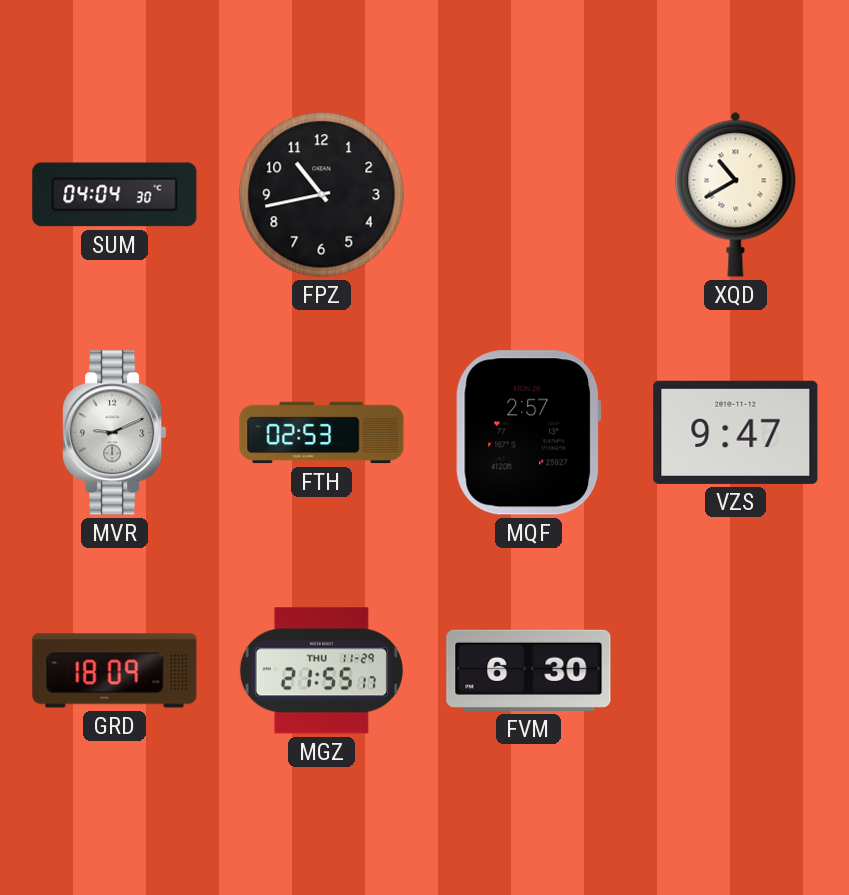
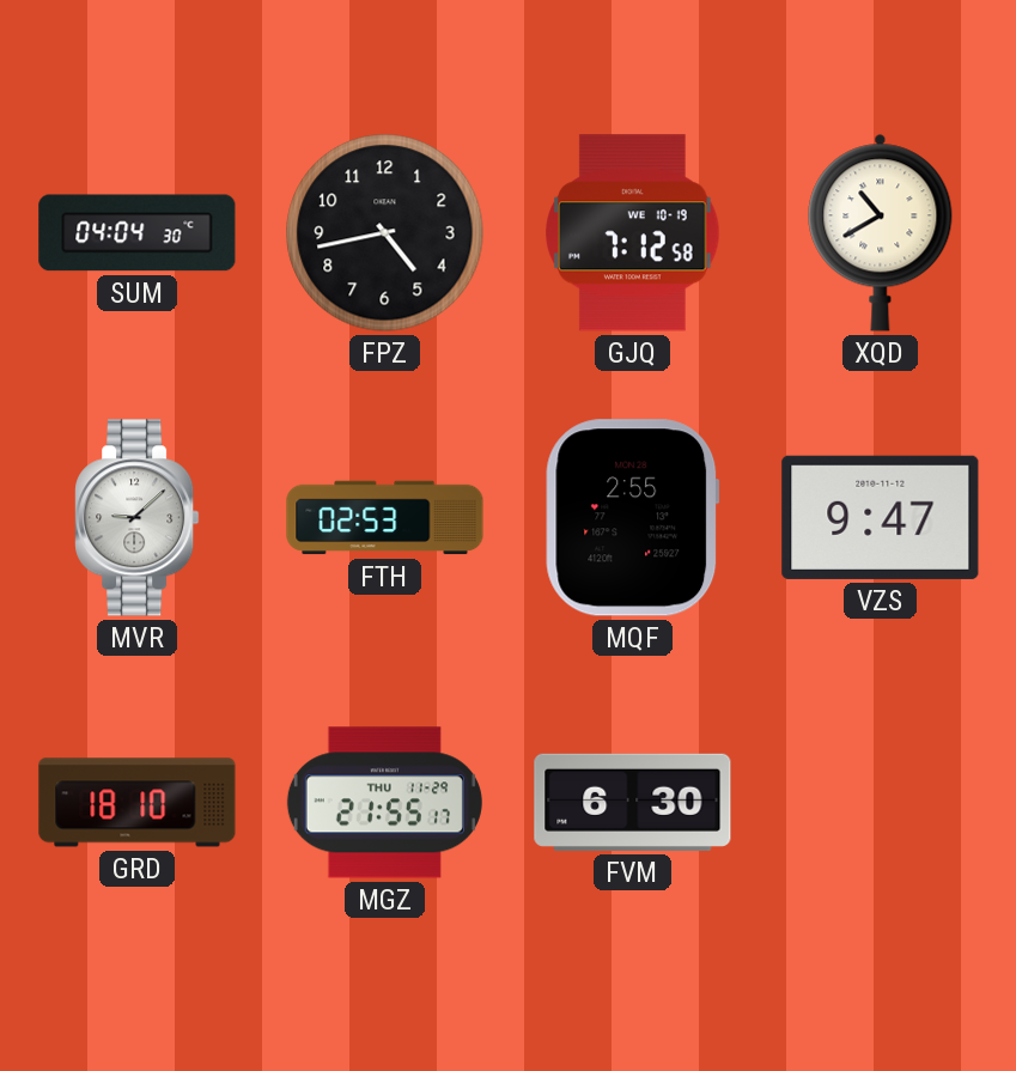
FPZ: 10:43 -> 4:43 (385, 233)
GJQ: none -> 7:12 (633, 233)
MVR: 9:11 -> 9:08 (138, 518)
MQF: 2:57 -> 2:55 (633, 518)
GRD: 18:09 -> 18:10 (138, 803)
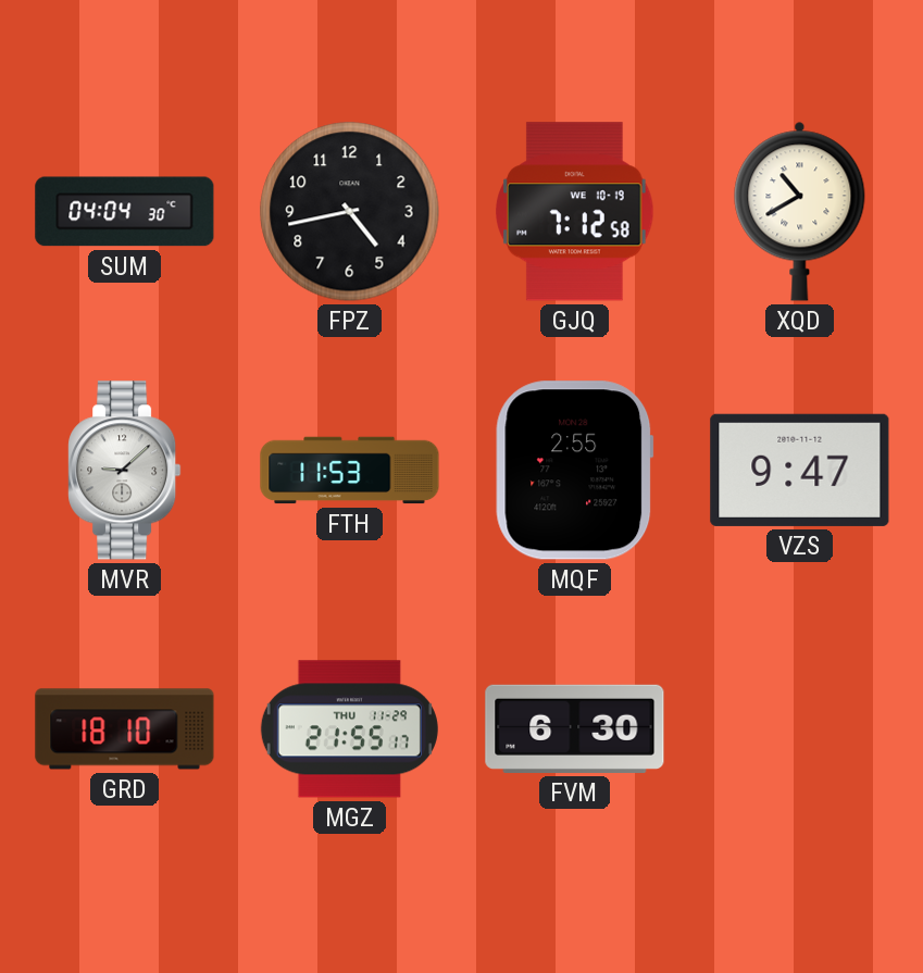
FTH: 02:53 -> 11:53 (350, 471)
